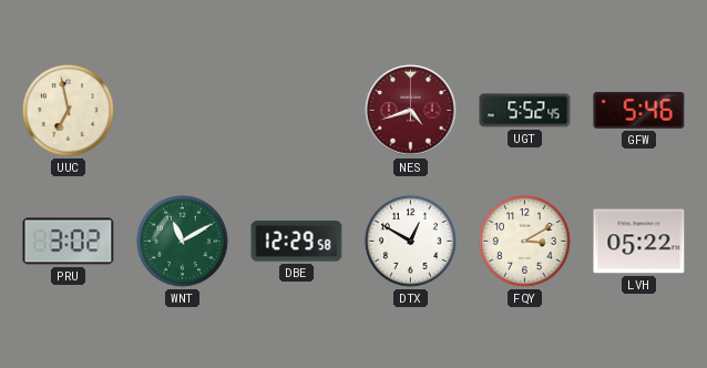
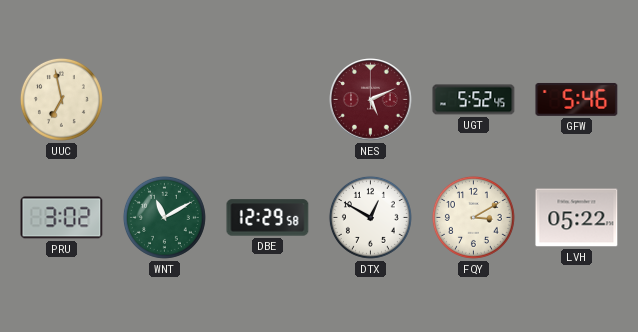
NES: 4:42 -> 5:11 (371, 100)
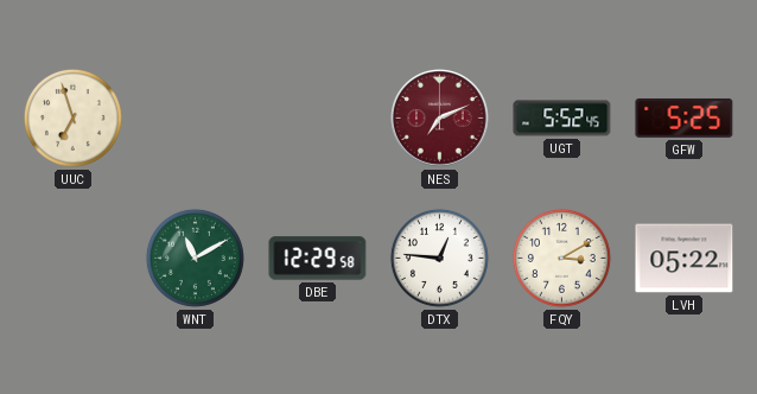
UUC: 6:58 -> 6:57 (72, 117)
NES: 5:11 -> 7:11 (440, 119)
GFW: 5:46 -> 5:25 (685, 117)
PRU: 3:02 -> none (62, 218)
DTX: 12:50 -> 12:46 (439, 258)
